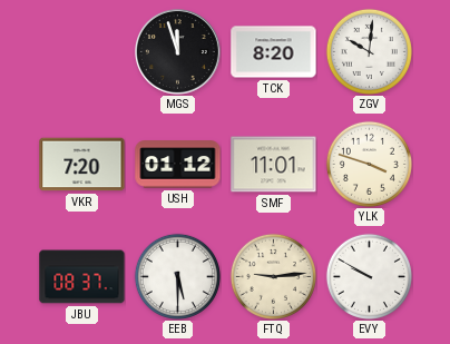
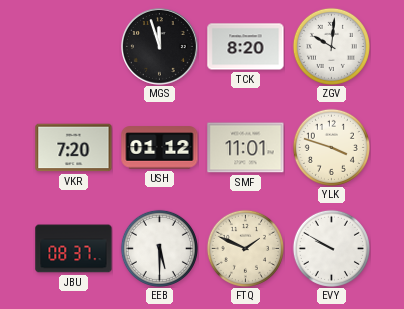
FTQ: 9:14 -> 1:49 (245, 248)
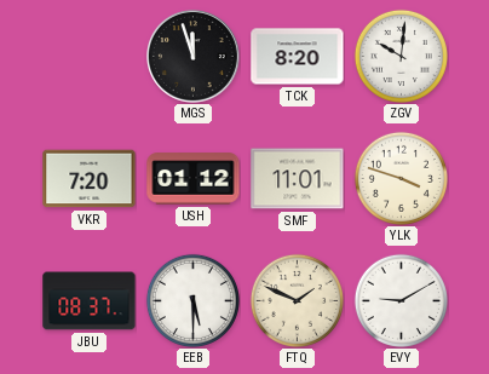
EVY: 9:50 -> 9:10 (401, 300)
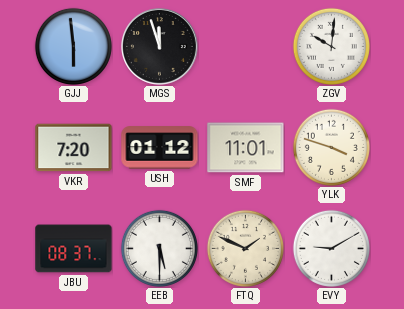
GJJ: none -> 5:59 (73, 46)
TCK: 8:20 -> none (298, 57)
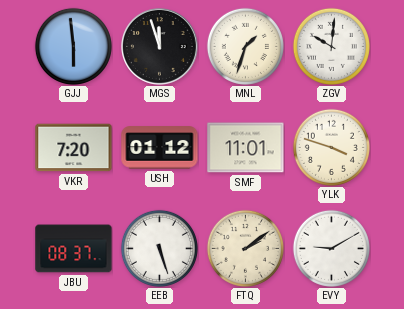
MNL: none -> 1:33 (245, 46)
EEB: 5:30 -> 5:27 (159, 248)
FTQ: 1:49 -> 2:09 (245, 248)
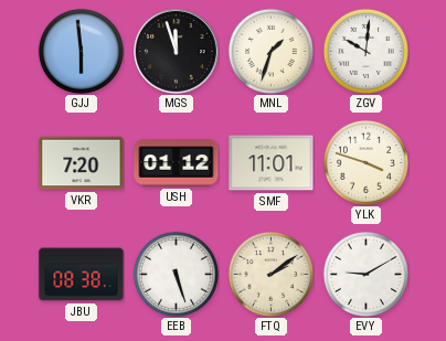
JBU: 08:37 -> 08:38 (82, 275)
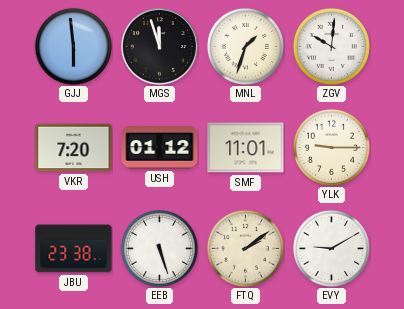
YLK: 3:48 -> 9:15 (331, 147)
JBU: 08:38 -> 23:38 (74, 249)
